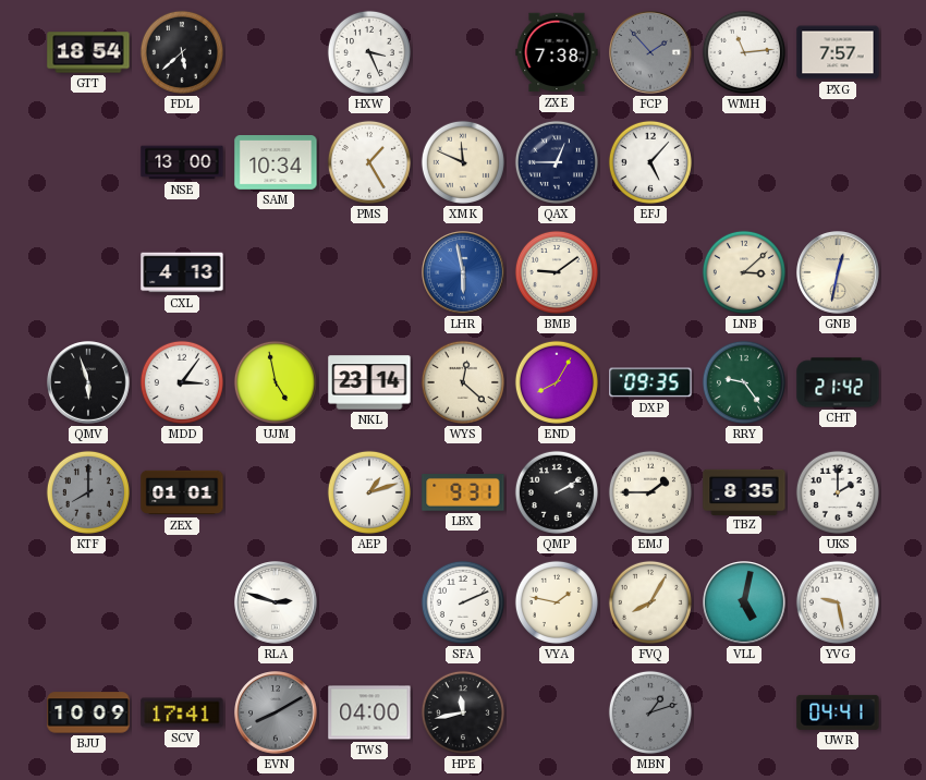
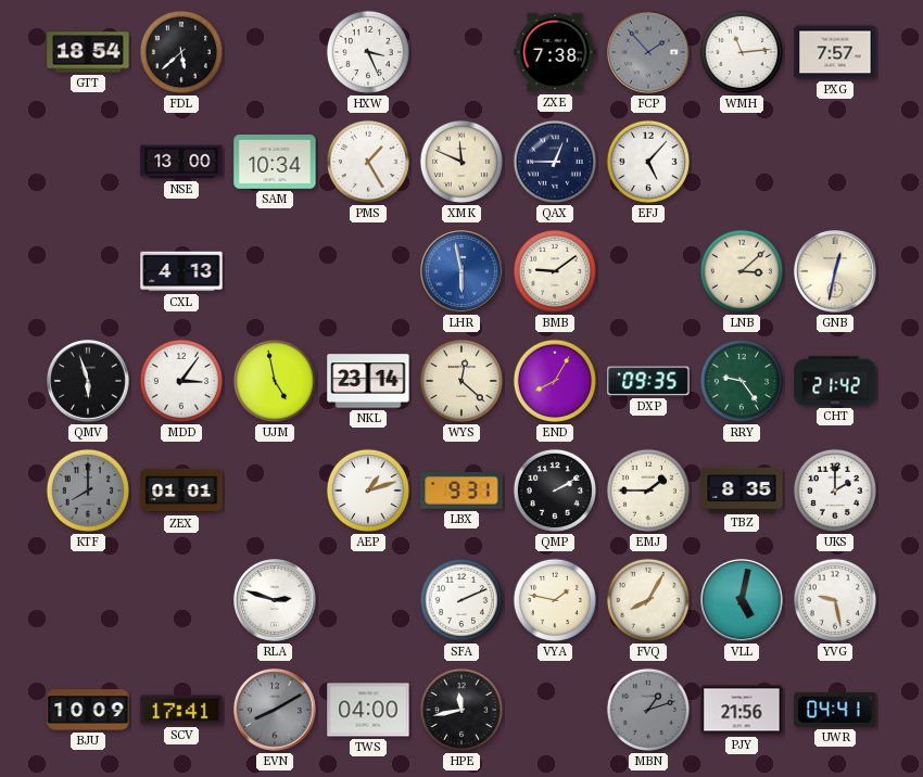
PJY: none -> 21:56 (742, 710)
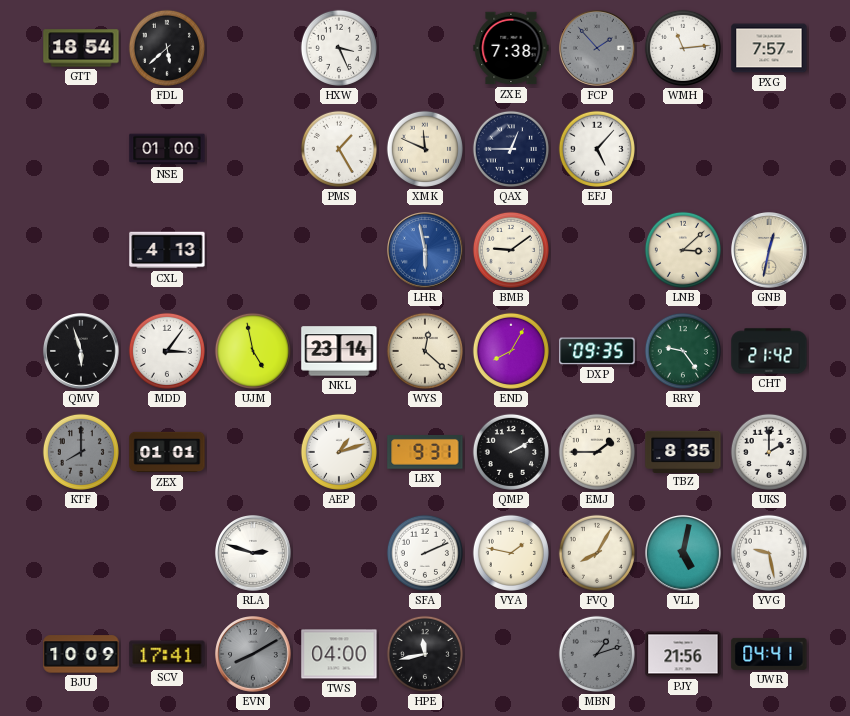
NSE: 13:00 -> 01:00 (167, 149)
SAM: 10:34 -> none (275, 163)
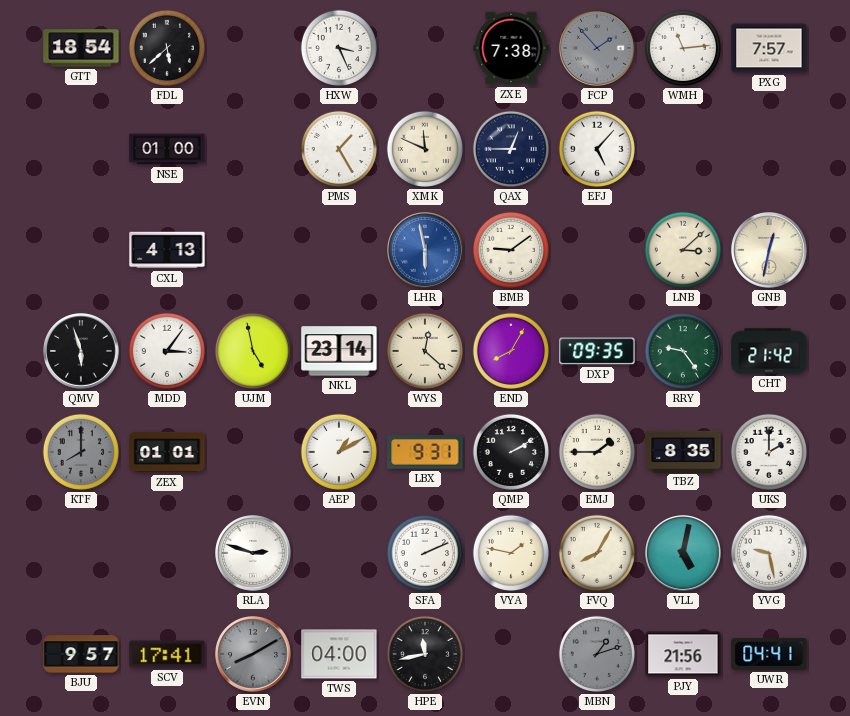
AEP: 1:12 -> 1:10 (339, 452)
BJU: 10:09 -> 9:57 (81, 654)
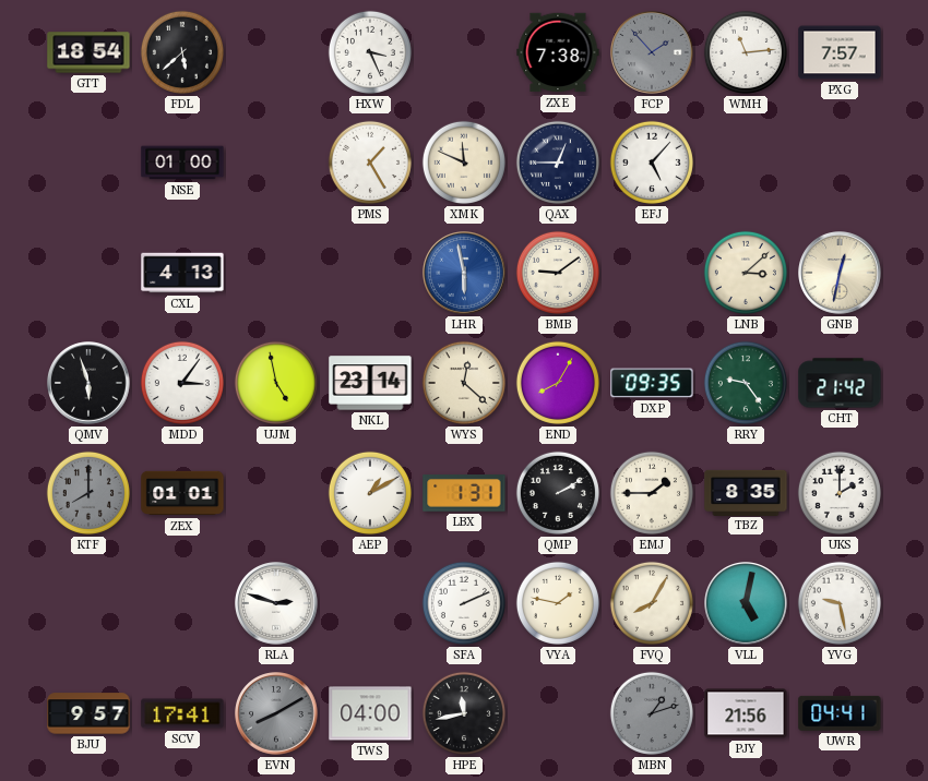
LBX: 9:31 -> 1:31 (464, 494)
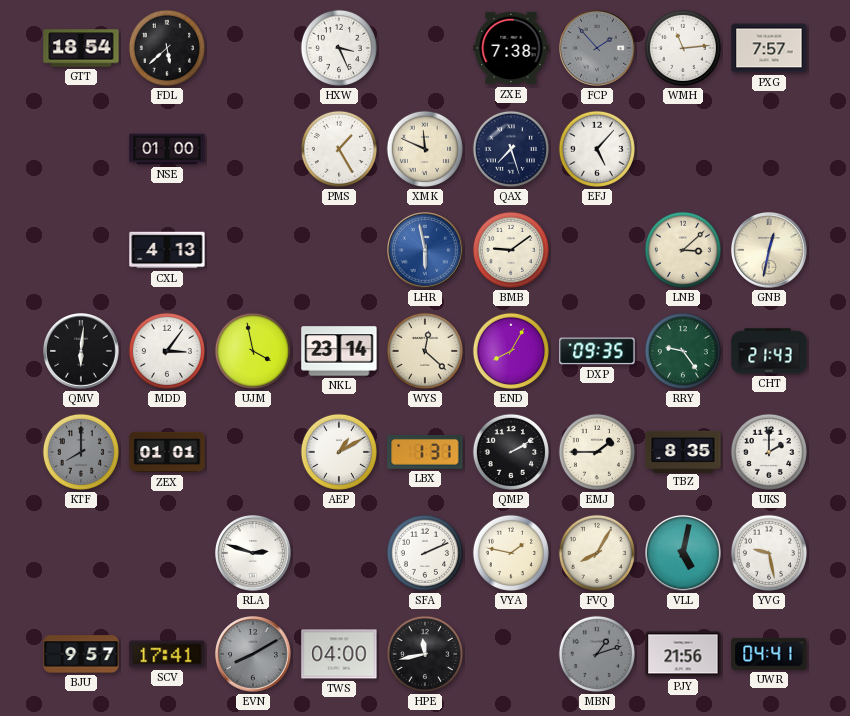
QAX: 12:45 -> 7:27 (511, 149)
QMV: 5:57 -> 6:01 (81, 351)
UJM: 4:58 -> 3:58 (253, 351)
CHT: 21:42 -> 21:43 (769, 351)
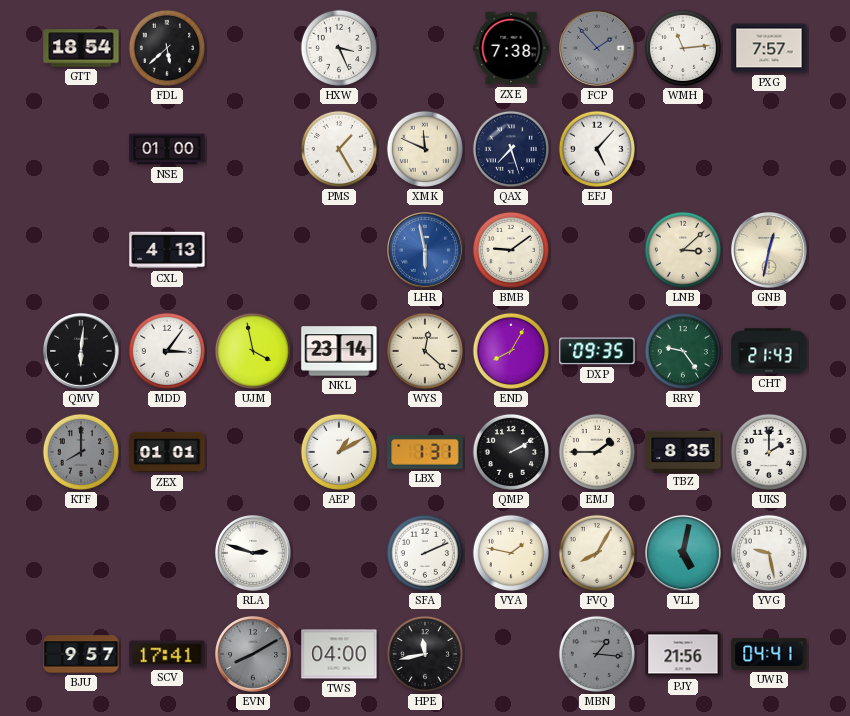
MBN: 1:12 -> 1:16 (597, 654)
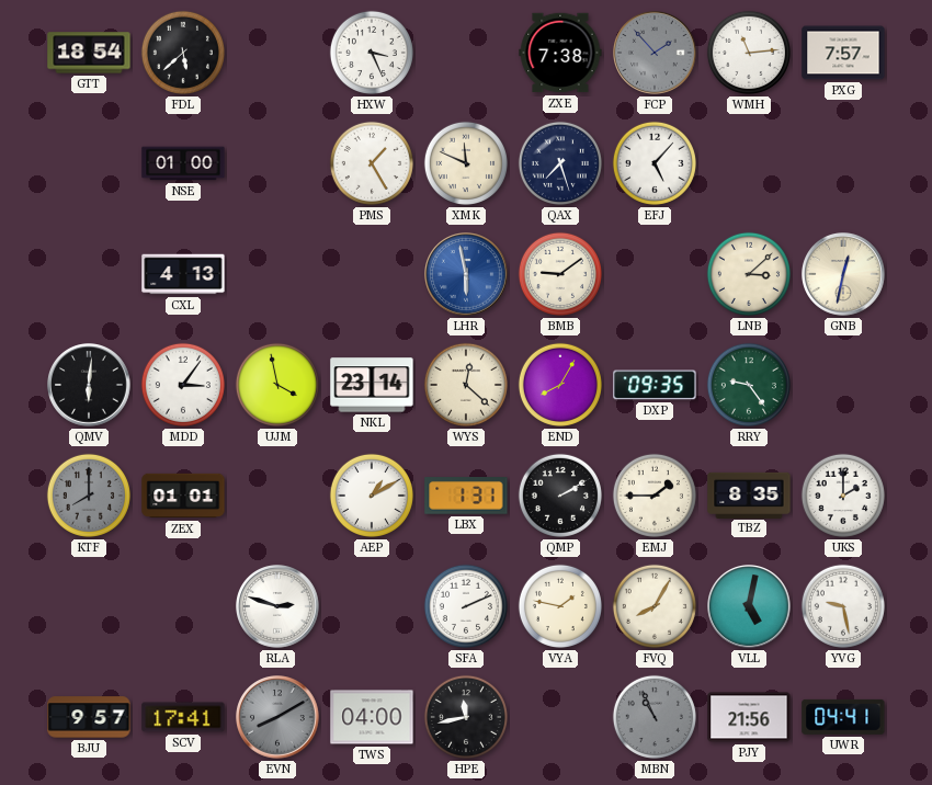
CHT: 21:43 -> none (769, 351)
MBN: 1:16 -> 10:56 (655, 717)
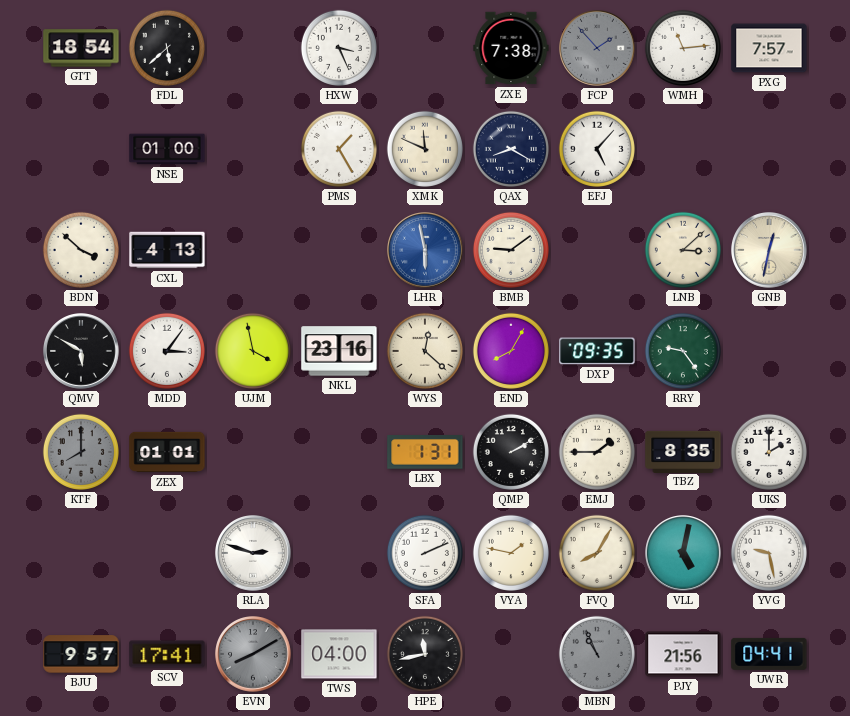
QAX: 7:27 -> 8:20 (511, 149)
BDN: none -> 3:52 (81, 250)
QMV: 6:01 -> 5:50 (81, 351)
NKL: 23:14 -> 23:16 (339, 351)
AEP: 1:10 -> none (372, 496)
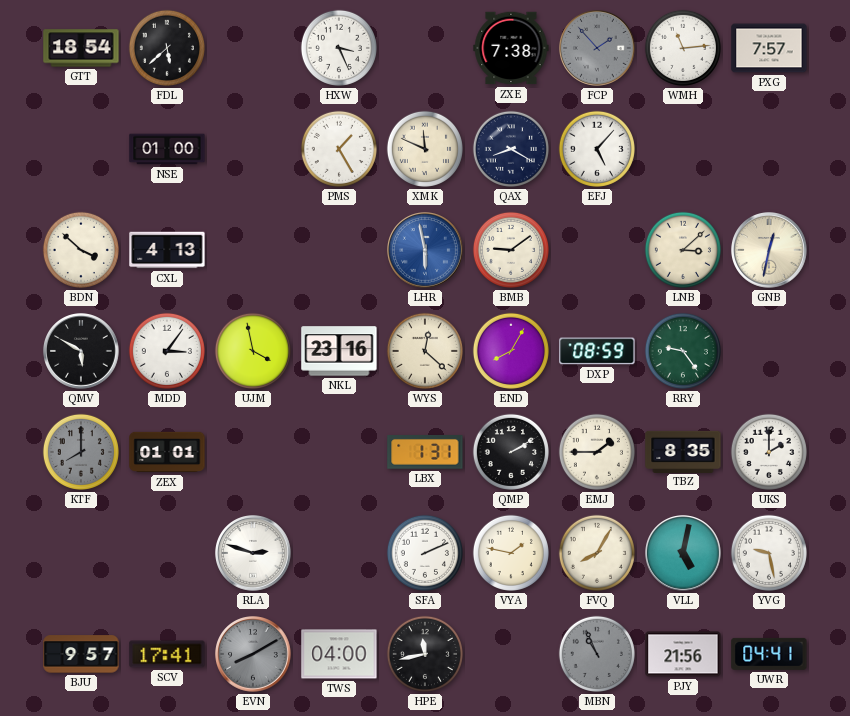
DXP: 09:35 -> 08:59 (597, 351)
